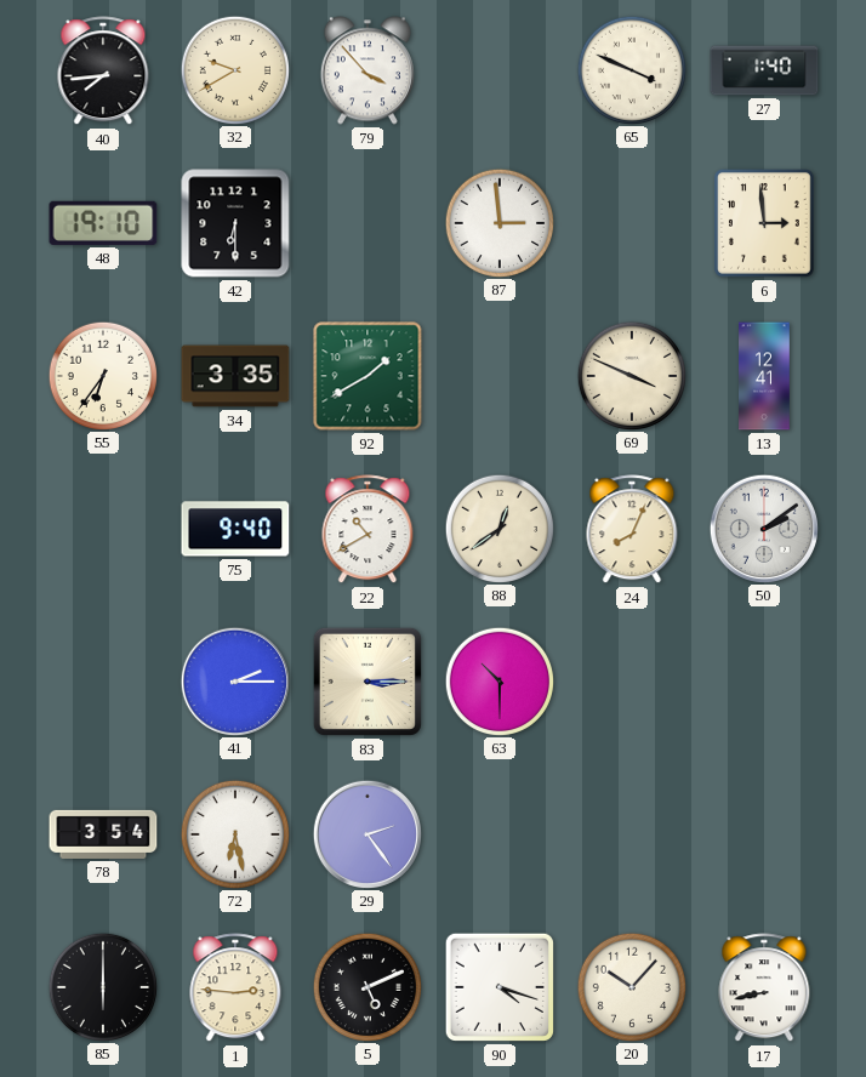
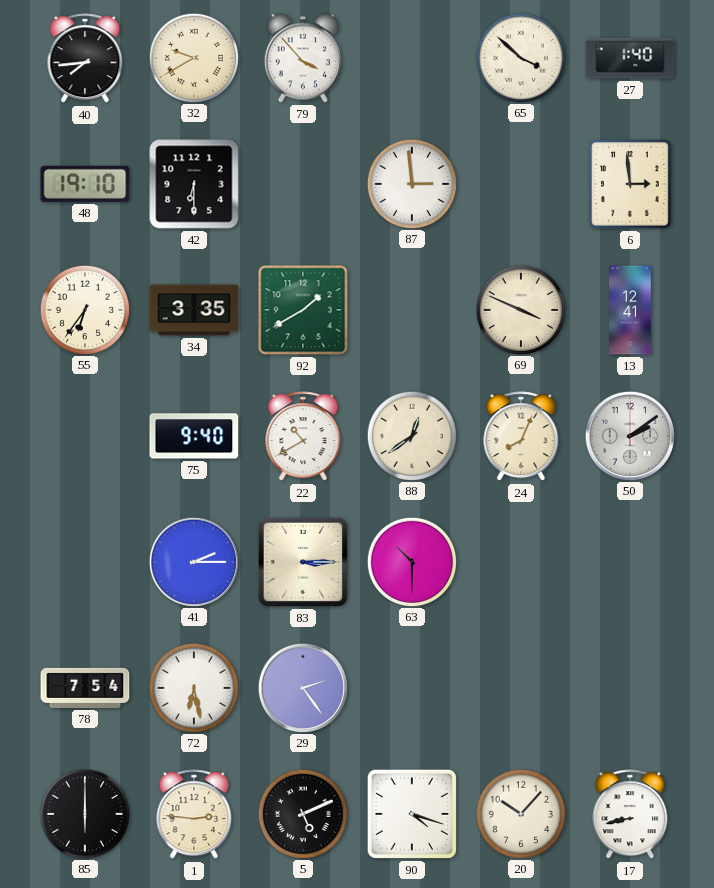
65: 3:49 -> 3:52 (520, 57)
78: 3:54 -> 7:54 (85, 688)
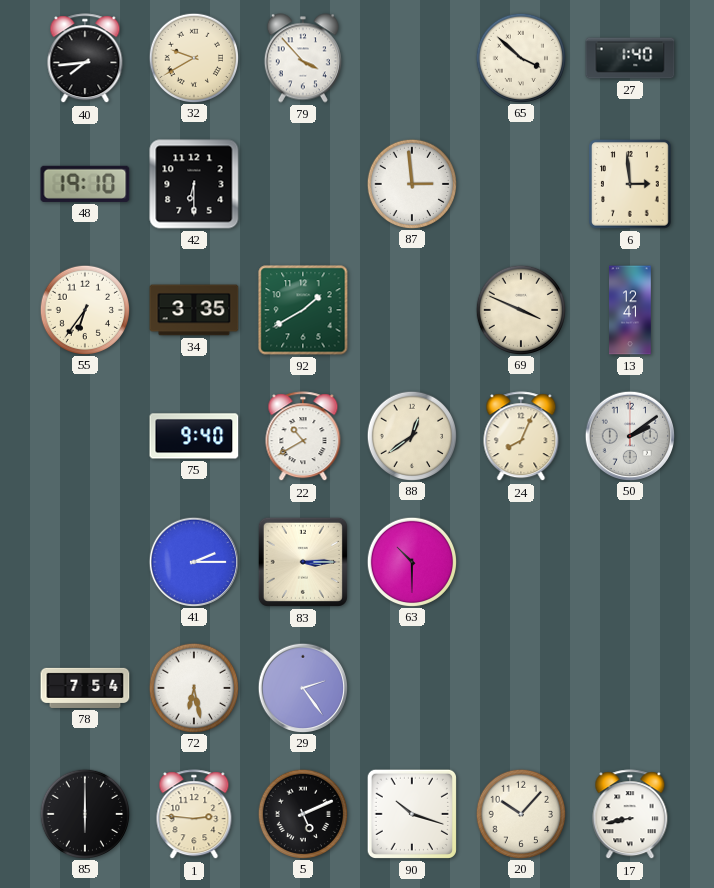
90: 4:18 -> 10:18 (412, 814)
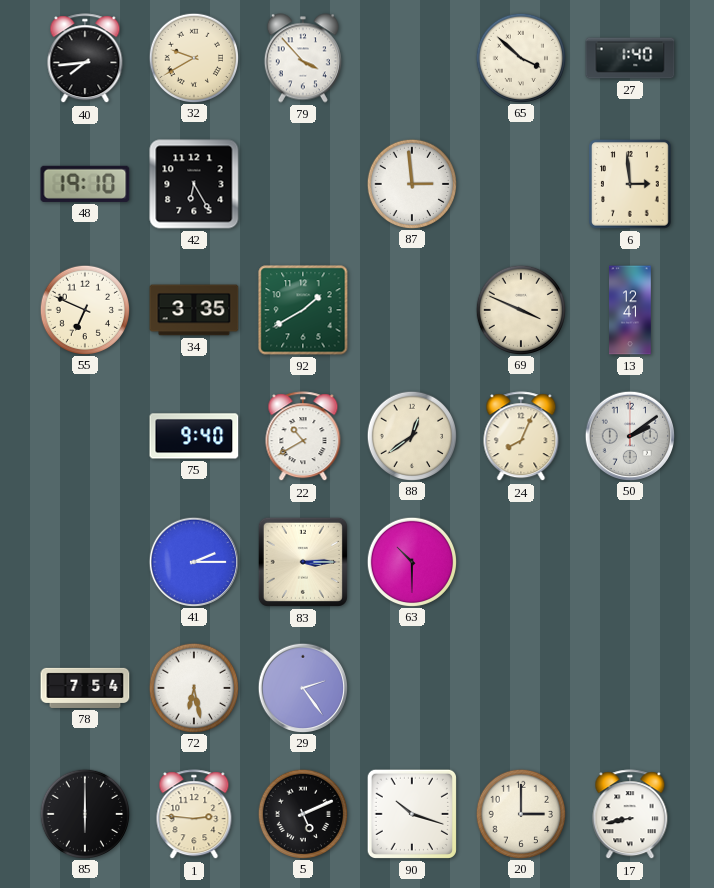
42: 6:30 -> 6:25 (194, 184)
55: 6:36 -> 6:49 (84, 309)
20: 10:07 -> 3:00 (520, 813)
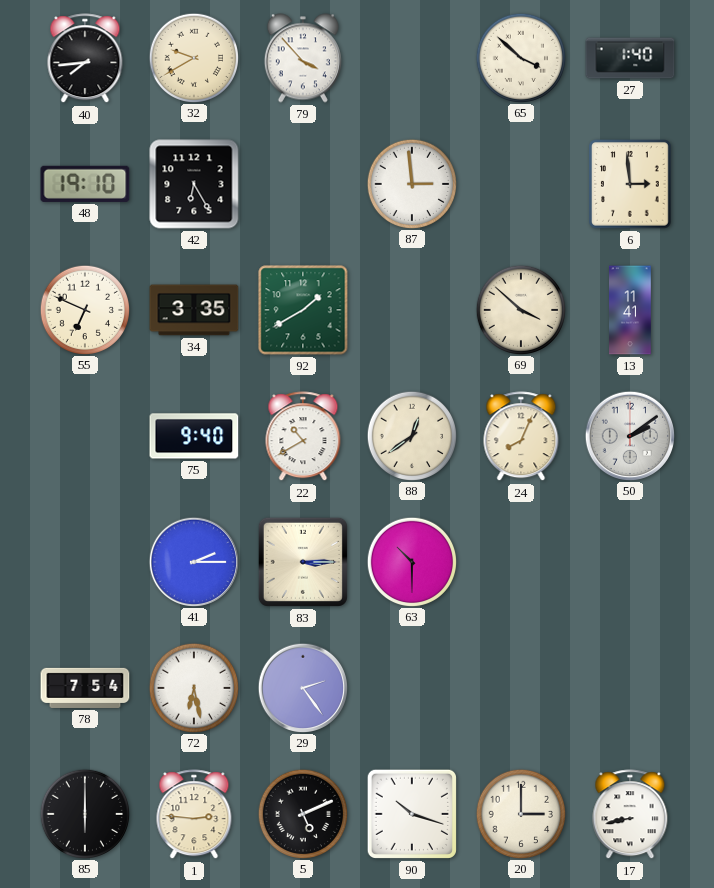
69: 3:49 -> 3:52 (520, 309)
13: 12:41 -> 11:41 (631, 310)
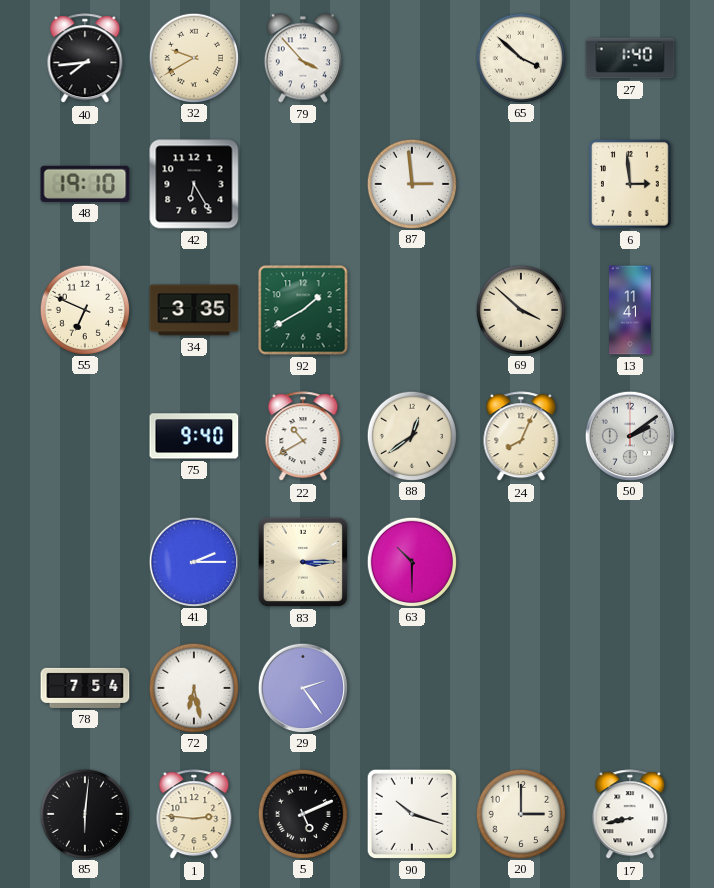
85: 6:00 -> 6:01 (84, 813)
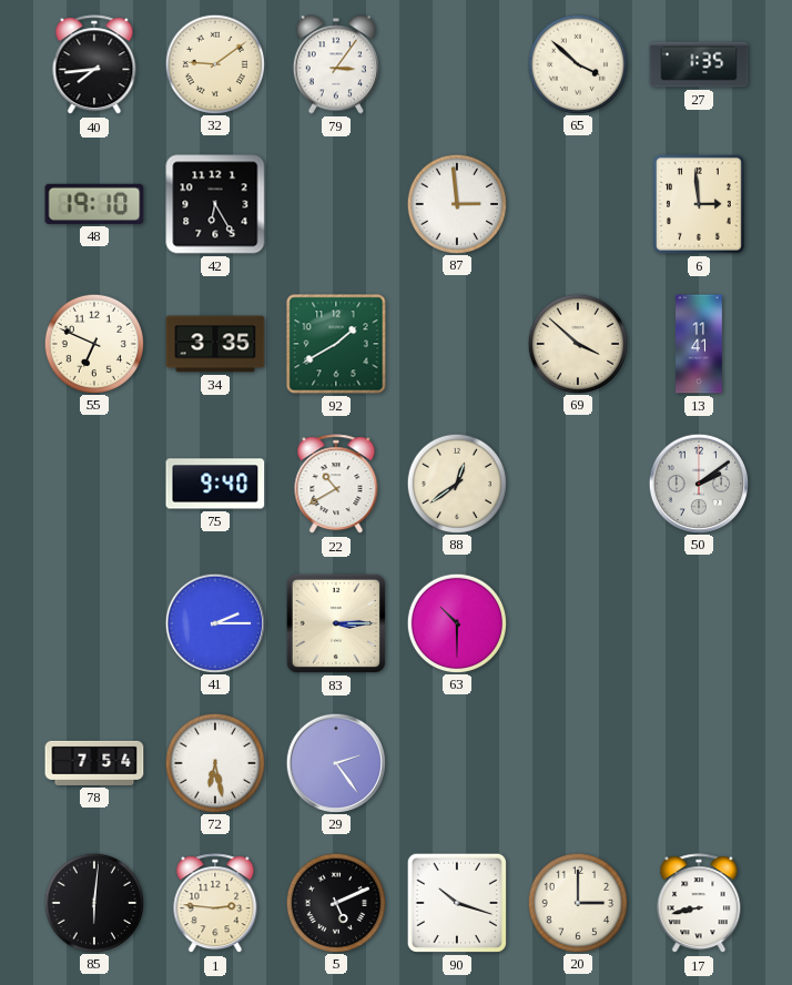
32: 9:40 -> 9:09 (214, 63)
79: 3:53 -> 3:06 (336, 64)
27: 1:40 -> 1:35 (699, 64)
24: 8:04 -> none (521, 437)
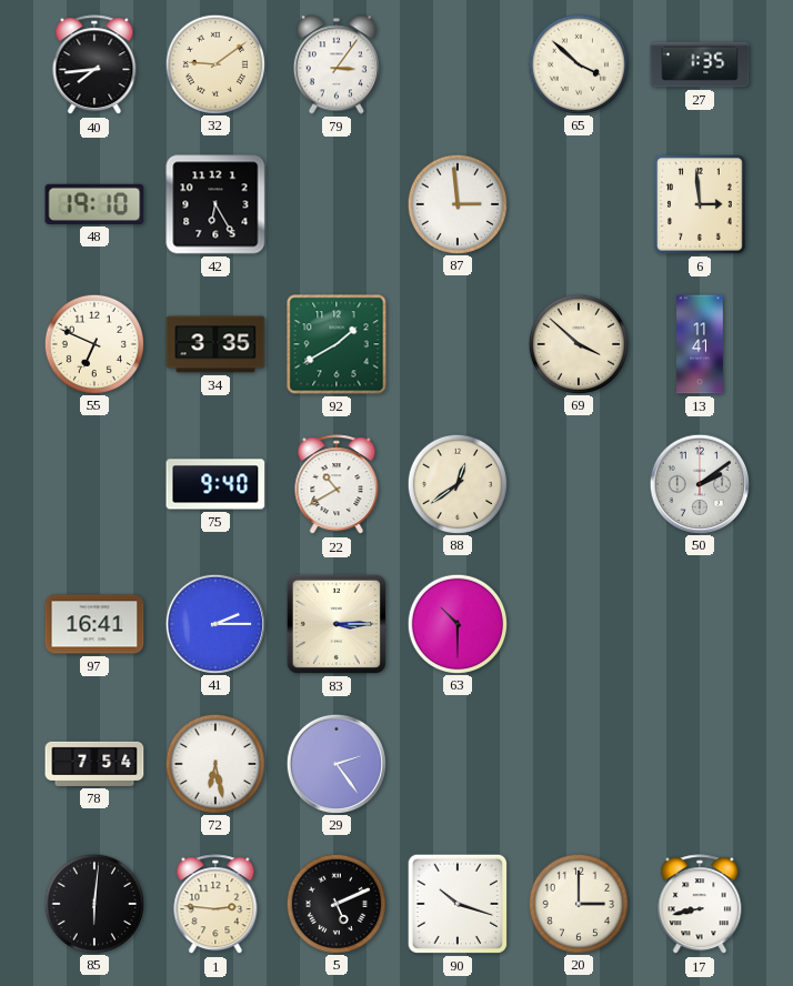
97: none -> 16:41 (94, 624)
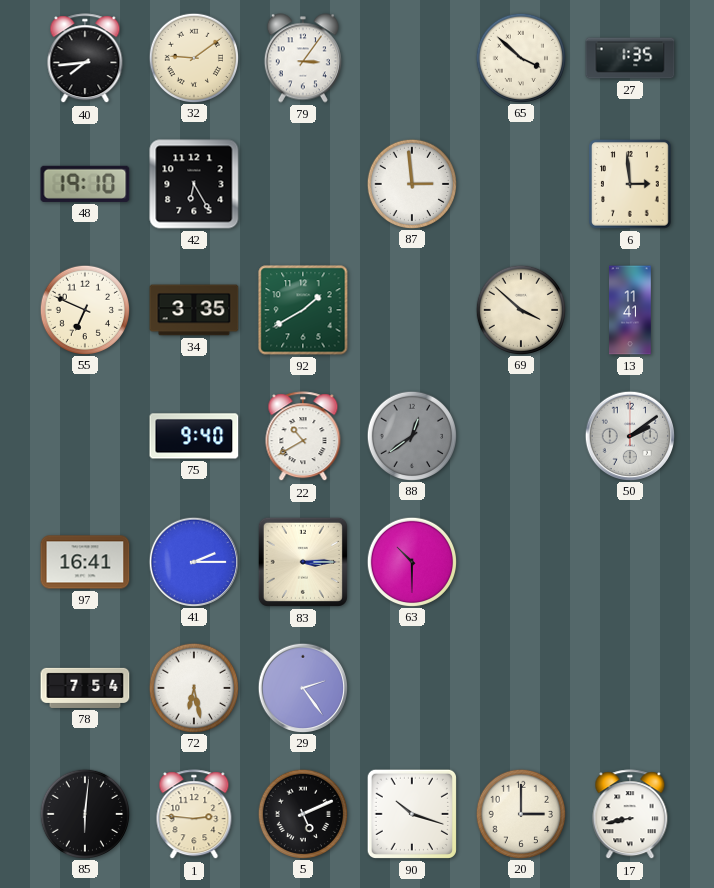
88 dial: cream -> grey (411, 435)
